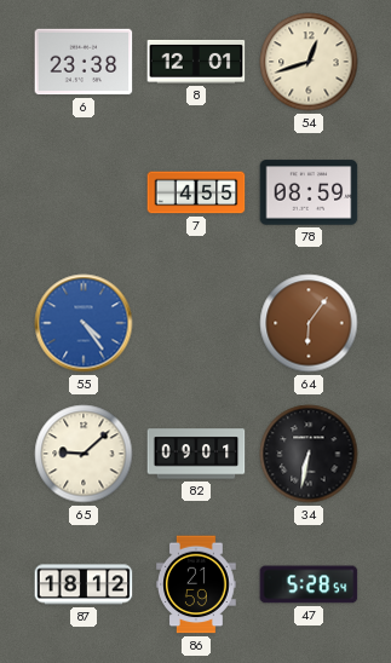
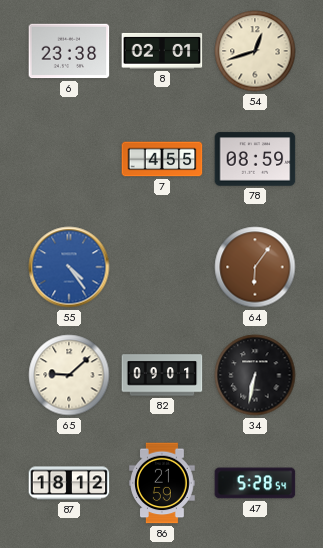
8: 12:01 -> 02:01 (162, 51)
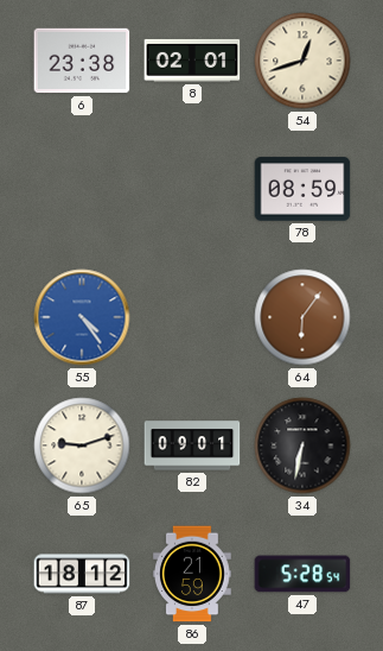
7: 4:55 -> none (162, 159)
65: 9:08 -> 9:12 (82, 445)
